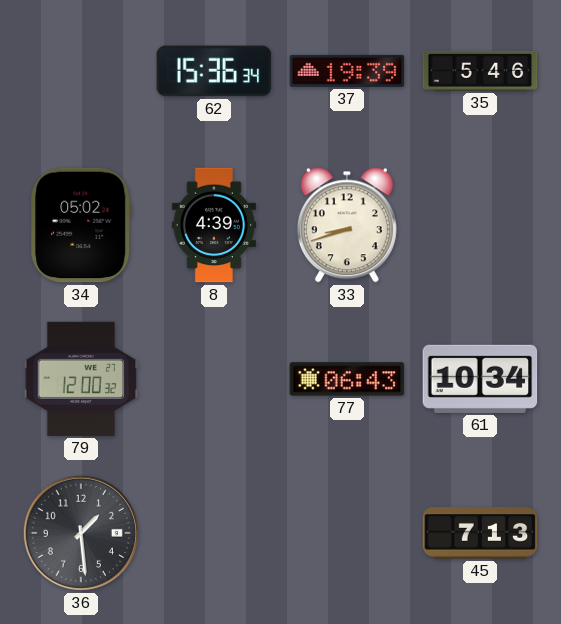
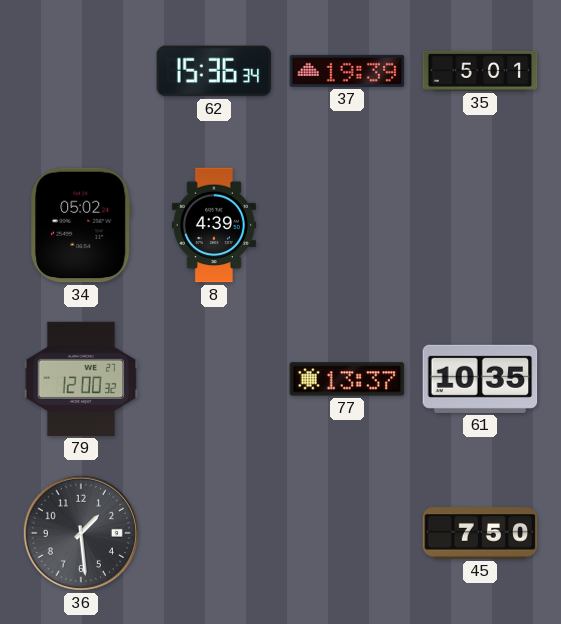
35: 5:46 -> 5:01 (480, 71)
33: 8:42 -> none (347, 225)
77: 06:43 -> 13:37 (347, 379)
61: 10:34 -> 10:35 (480, 379)
45: 7:13 -> 7:50 (480, 533)
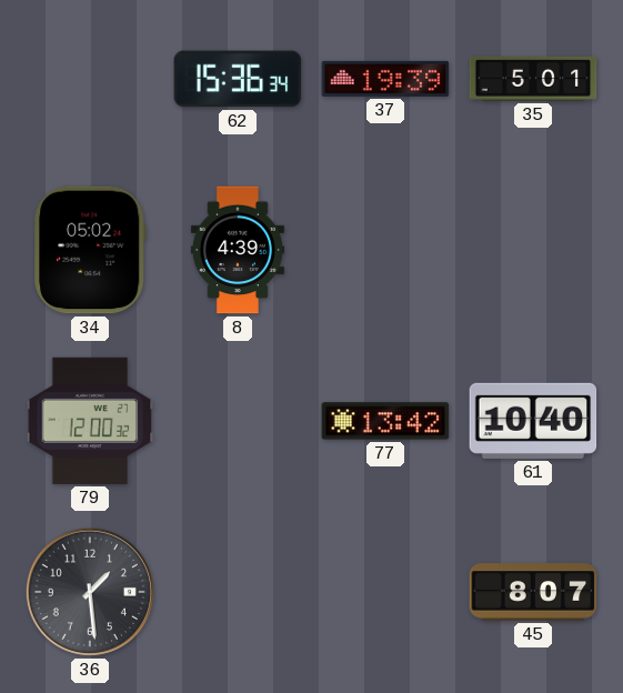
77: 13:37 -> 13:42 (385, 421)
61: 10:35 -> 10:40 (533, 421)
45: 7:50 -> 8:07 (533, 592)
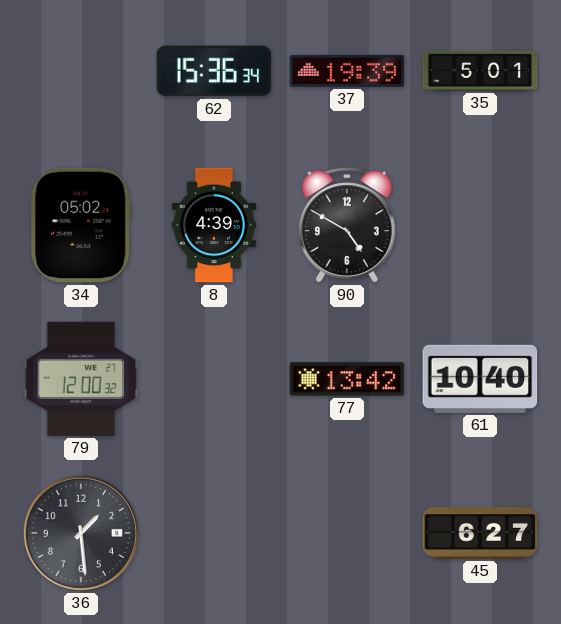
90: none -> 4:50 (347, 225)
45: 8:07 -> 6:27 (480, 533)
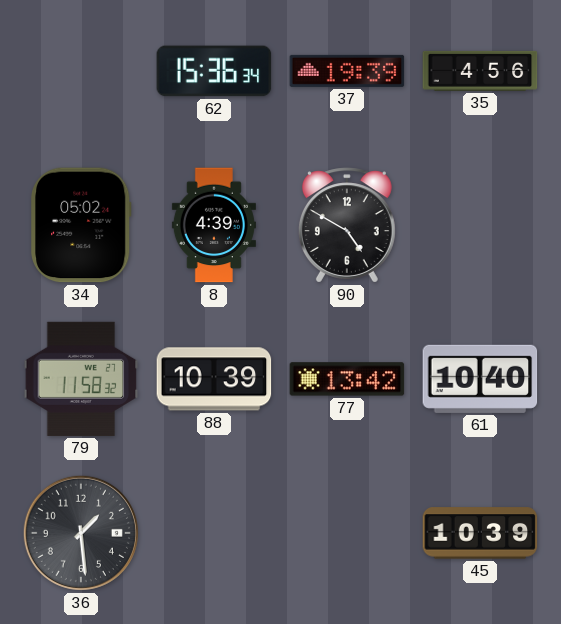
35: 5:01 -> 4:56 (480, 71)
79: 12:00 -> 11:58 (81, 379)
88: none -> 10:39 (214, 379)
45: 6:27 -> 10:39 (480, 533)
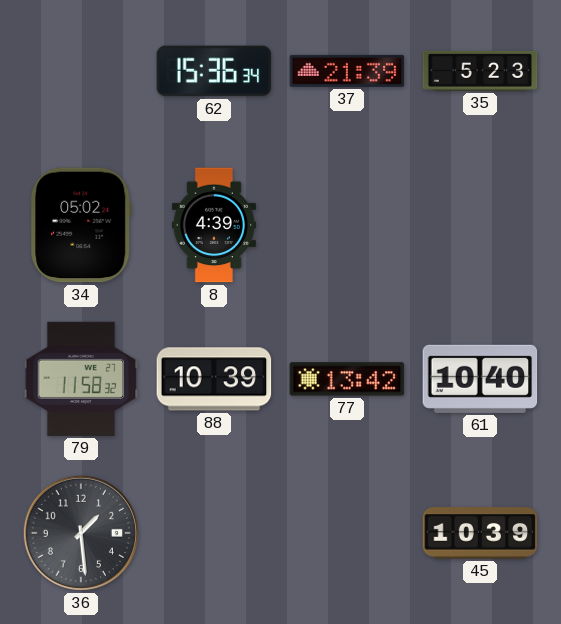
37: 19:39 -> 21:39 (347, 71)
35: 4:56 -> 5:23 (480, 71)
90: 4:50 -> none (347, 225)
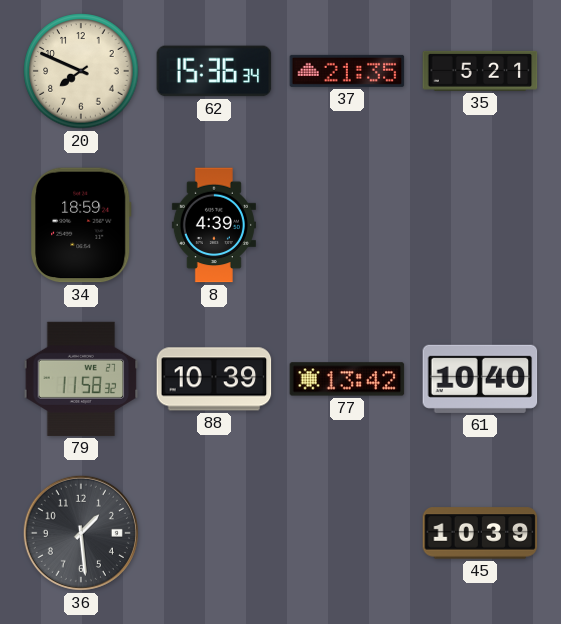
20: none -> 7:49 (81, 71)
37: 21:39 -> 21:35 (347, 71)
35: 5:23 -> 5:21 (480, 71)
34: 05:02 -> 18:59 (82, 225)
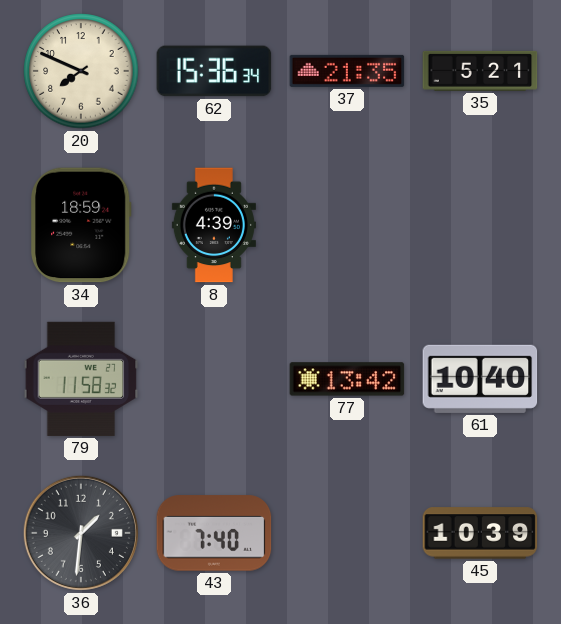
88: 10:39 -> none (214, 379)
36: 1:29 -> 1:31 (81, 533)
43: none -> 7:40 (214, 533)
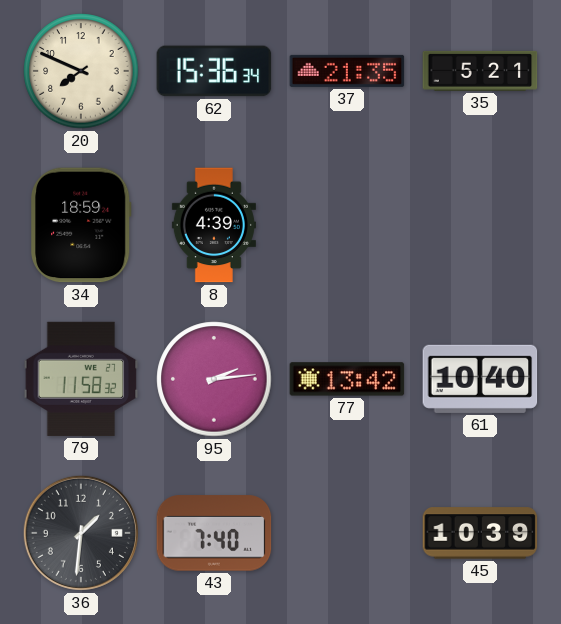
95: none -> 2:14 (214, 379)
